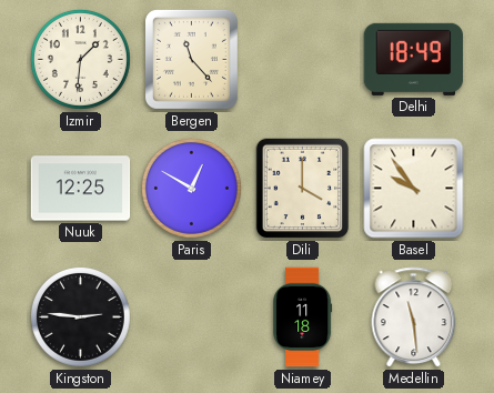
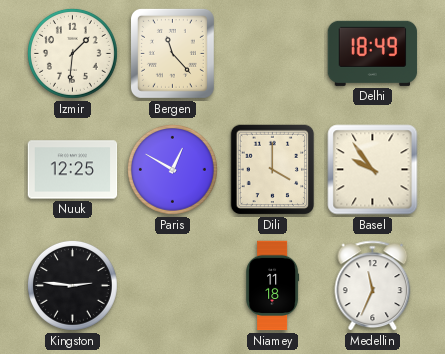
Medellin: 11:29 -> 11:34 (373, 286)
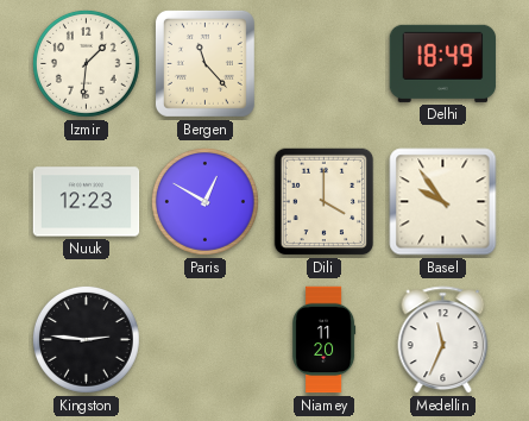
Nuuk: 12:25 -> 12:23 (87, 202)
Niamey: 11:18 -> 11:20 (325, 340)
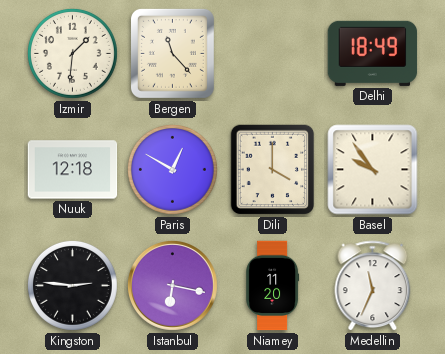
Nuuk: 12:23 -> 12:18 (73, 170)
Istanbul: none -> 6:17 (172, 285)
